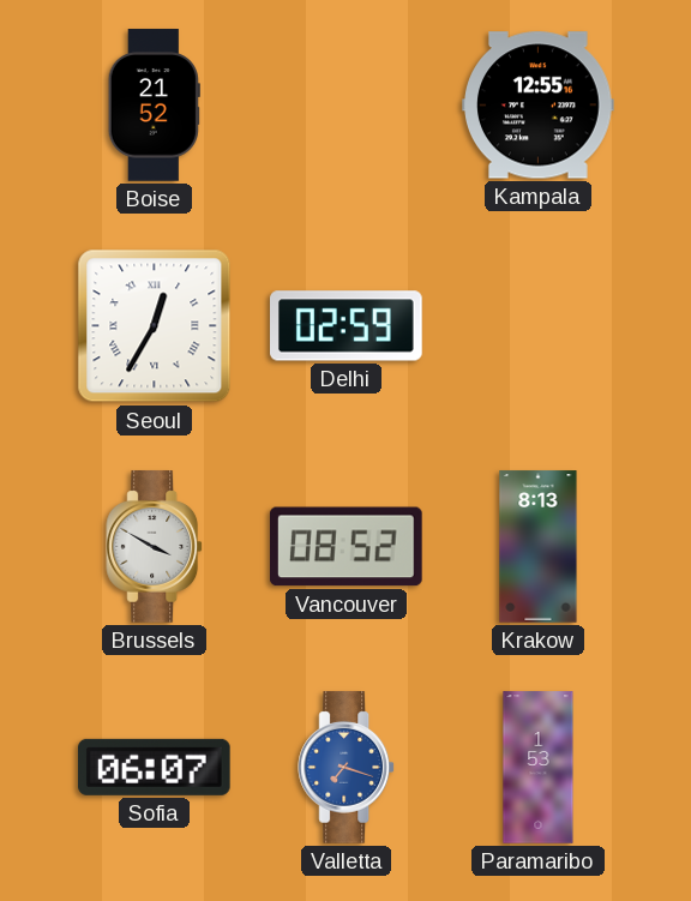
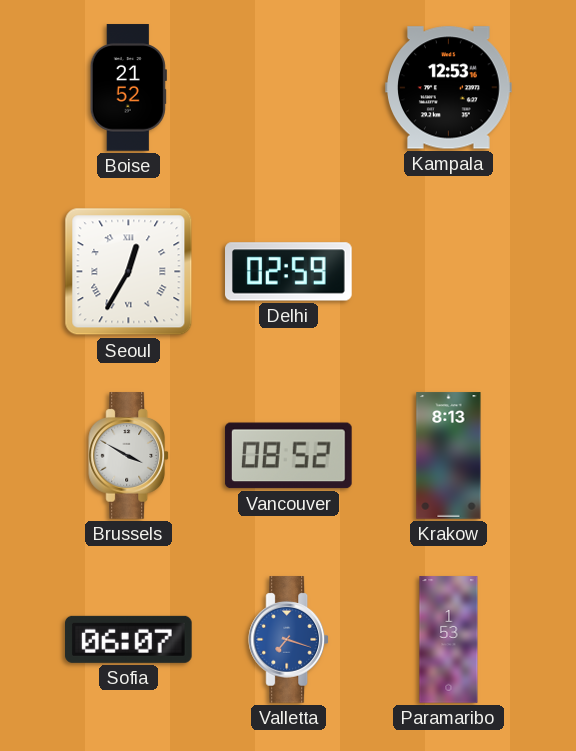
Kampala: 12:55 -> 12:53 (449, 88)
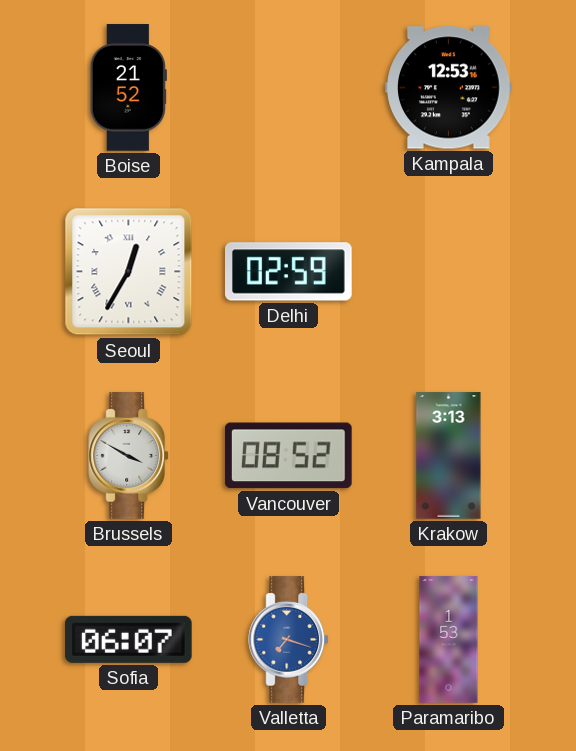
Krakow: 8:13 -> 3:13 (449, 456)
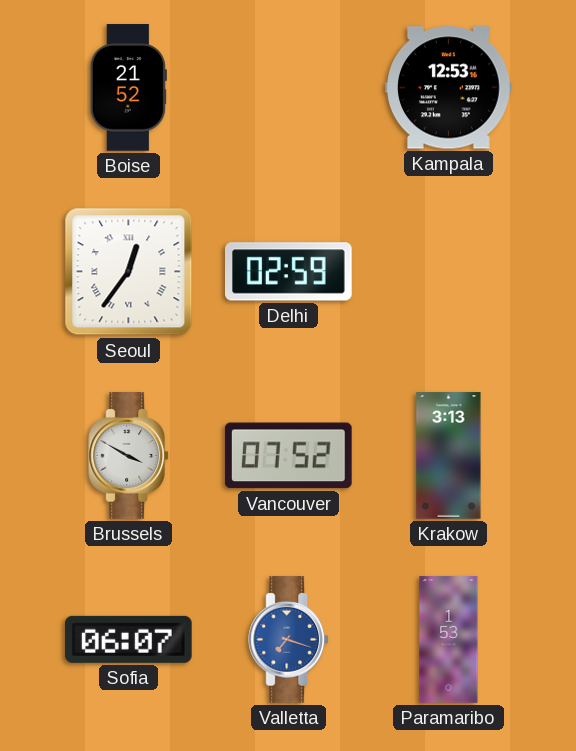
Seoul: 12:35 -> 12:36 (129, 272)
Vancouver: 08:52 -> 07:52 (288, 456)
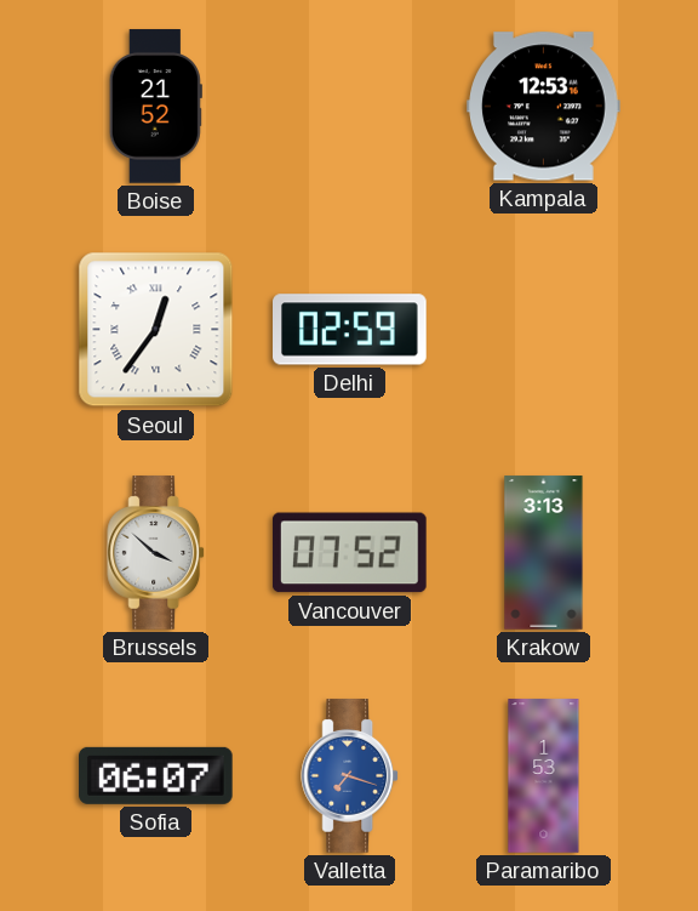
Brussels: 3:50 -> 3:52 (156, 553)
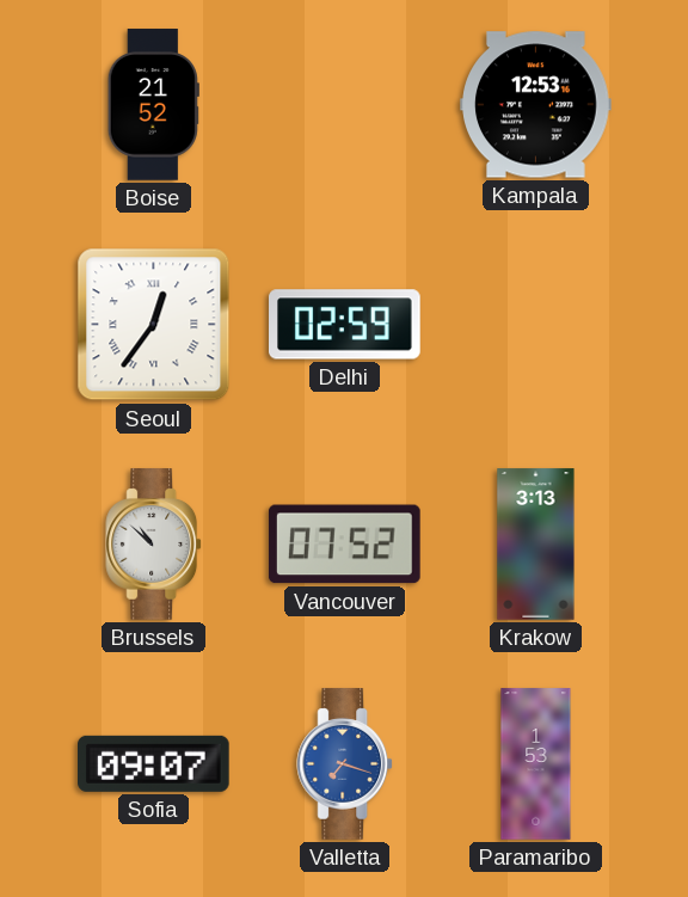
Brussels: 3:52 -> 10:52 (154, 545)
Sofia: 06:07 -> 09:07 (154, 763)
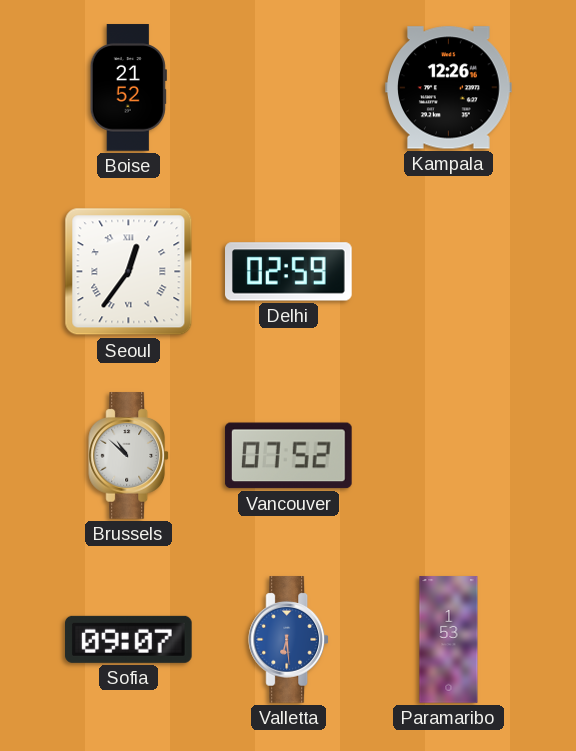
Kampala: 12:53 -> 12:26 (449, 88)
Krakow: 3:13 -> none (536, 545)
Valletta: 7:18 -> 6:29 (289, 640)
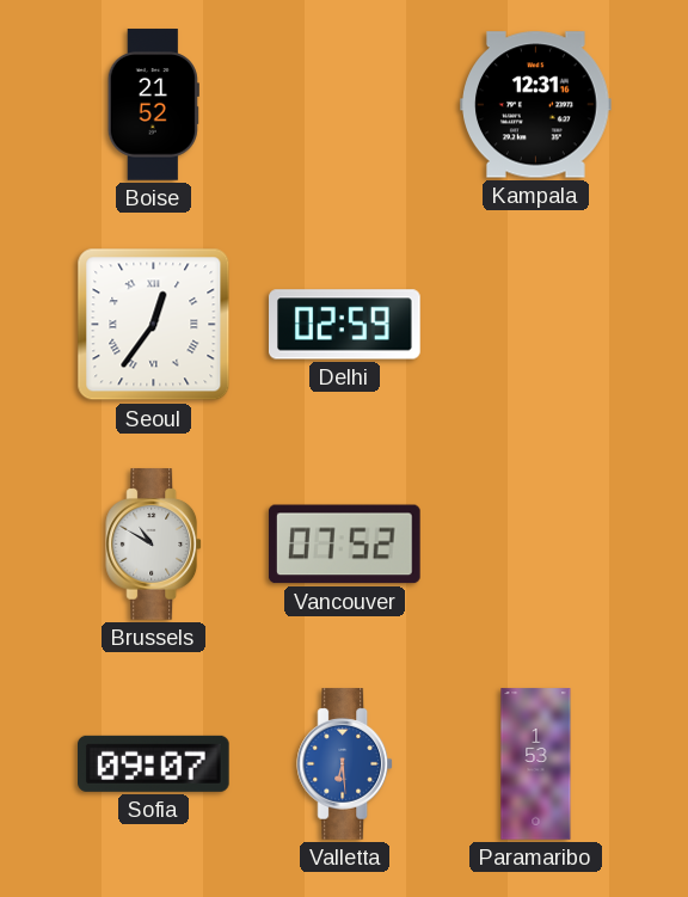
Kampala: 12:26 -> 12:31 (536, 105)
Brussels: 10:52 -> 10:50 (154, 545)
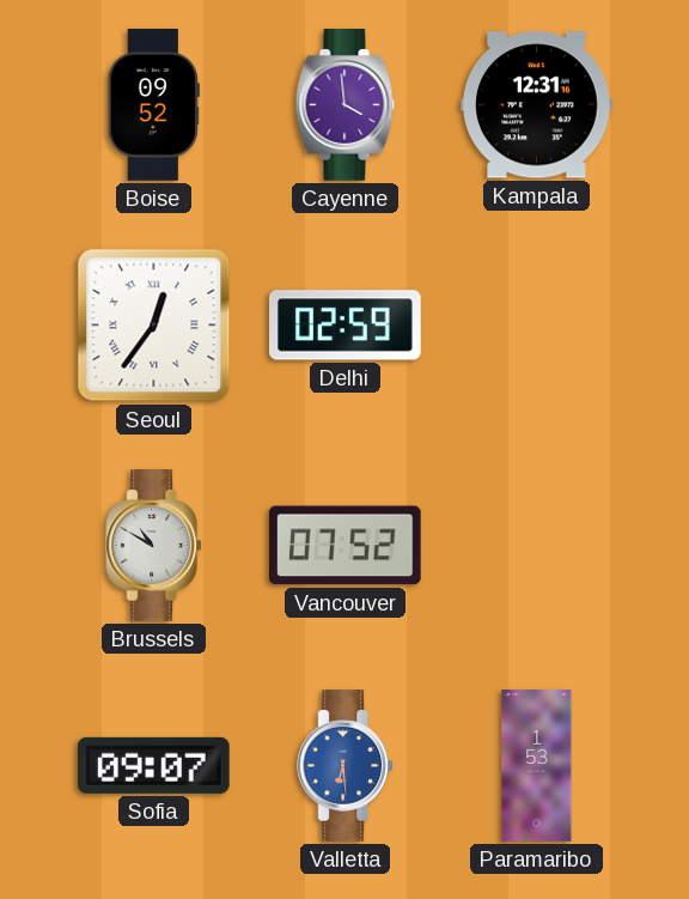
Boise: 21:52 -> 09:52 (153, 105)
Cayenne: none -> 3:59 (346, 105)
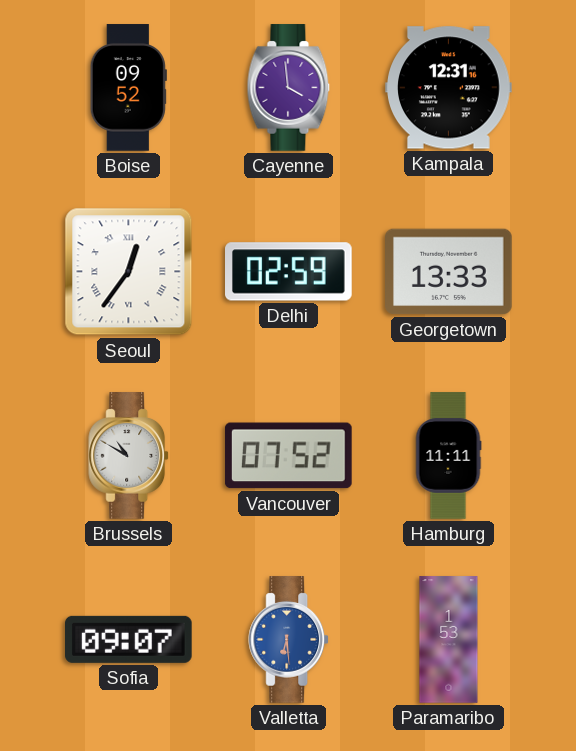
Georgetown: none -> 13:33 (449, 272)
Hamburg: none -> 11:11 (448, 456)
